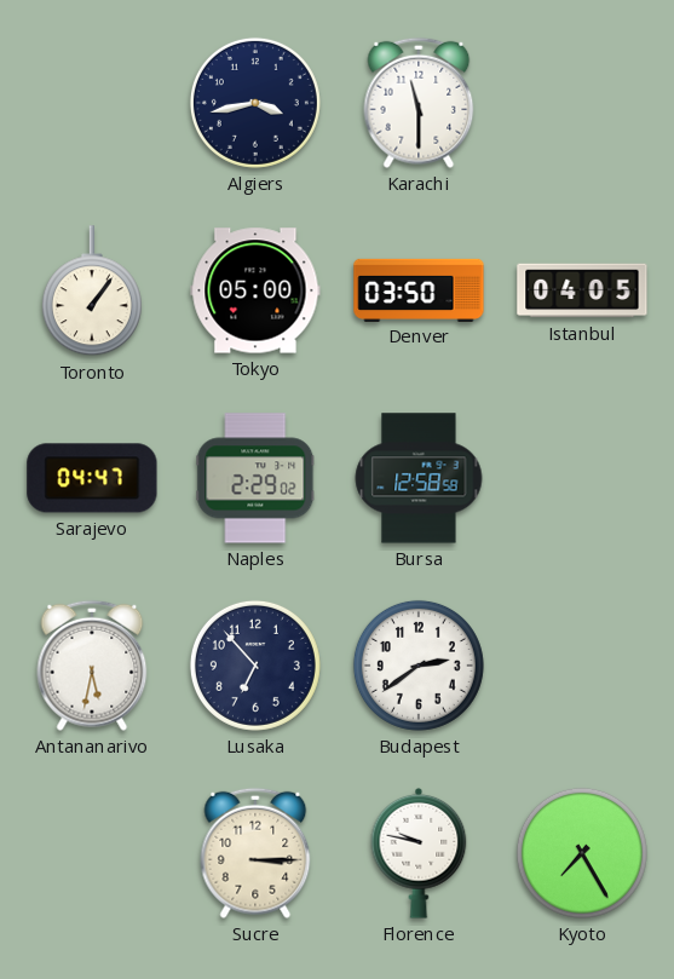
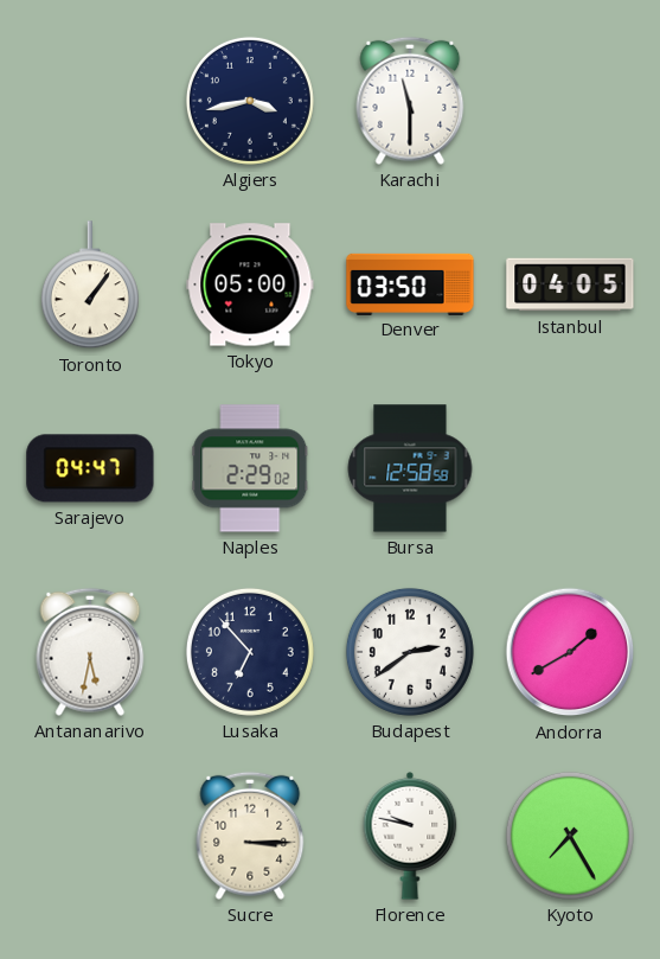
Andorra: none -> 1:40 (570, 652)
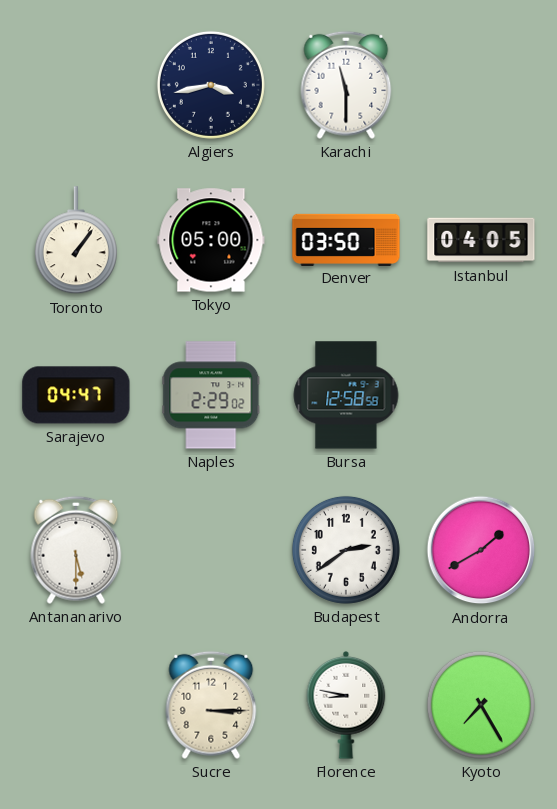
Antananarivo: 5:32 -> 5:30 (76, 550)
Lusaka: 6:53 -> none (250, 652)
Florence: 9:47 -> 8:47 (346, 705)
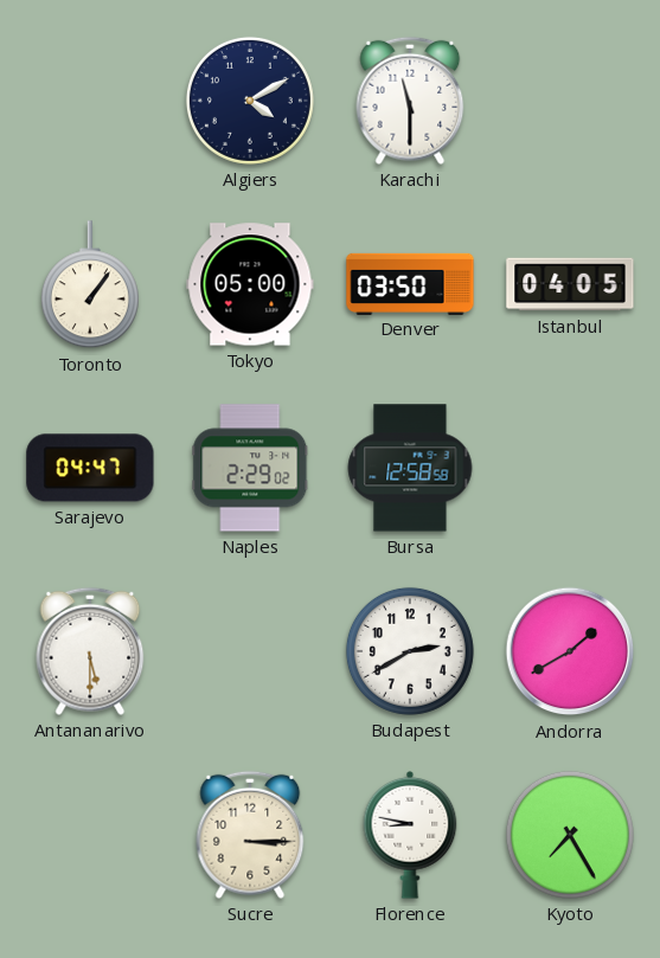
Algiers: 3:43 -> 4:10 (250, 101)
Budapest: 2:39 -> 2:40 (410, 651)
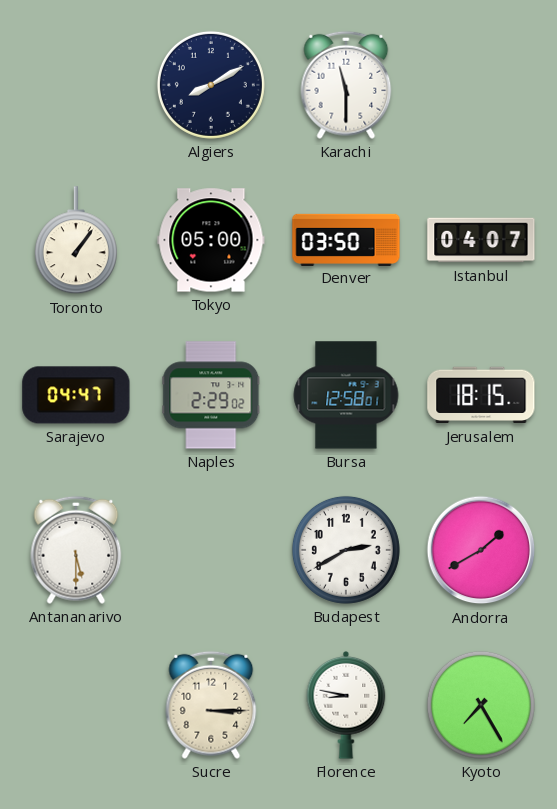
Algiers: 4:10 -> 8:10 (211, 85)
Istanbul: 04:05 -> 04:07 (481, 240)
Bursa: 12:58:58 -> 12:58:01 (346, 395)
Jerusalem: none -> 18:15 (481, 395)
